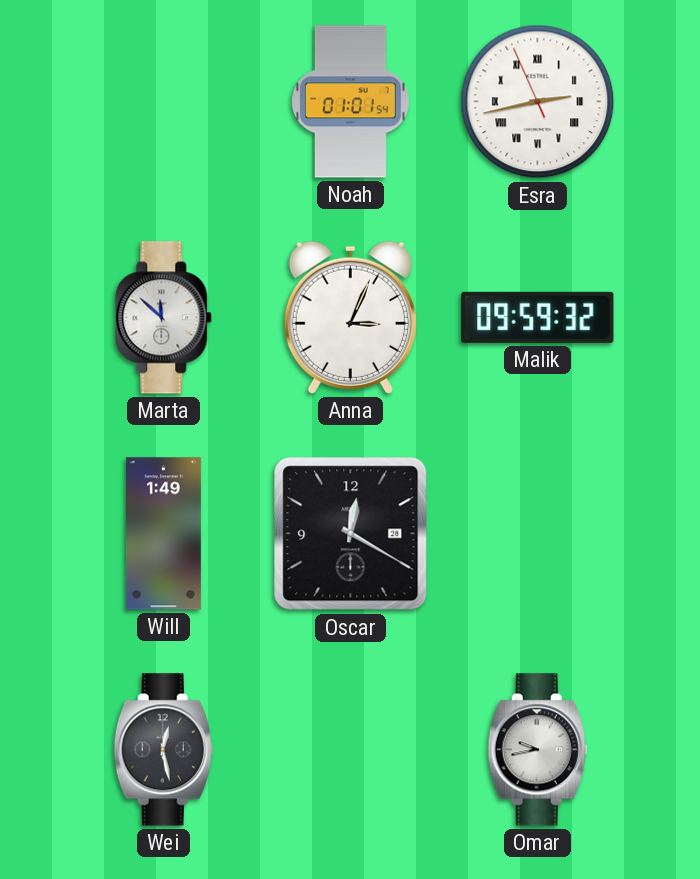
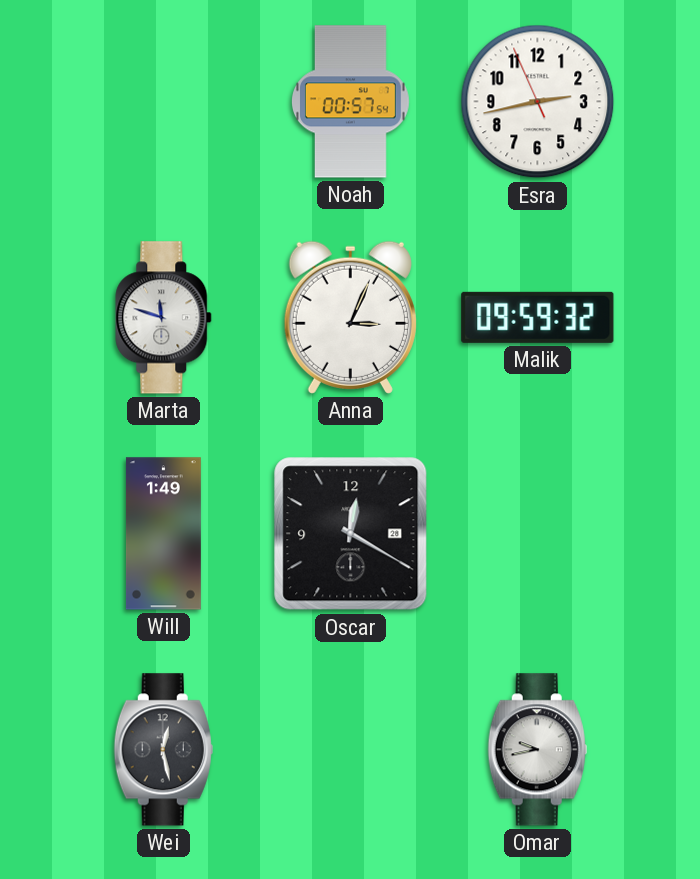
Noah: 01:01 -> 00:57 (350, 102)
Esra numerals: Roman -> Arabic (538, 102)
Marta: 11:52 -> 11:48 (164, 318)
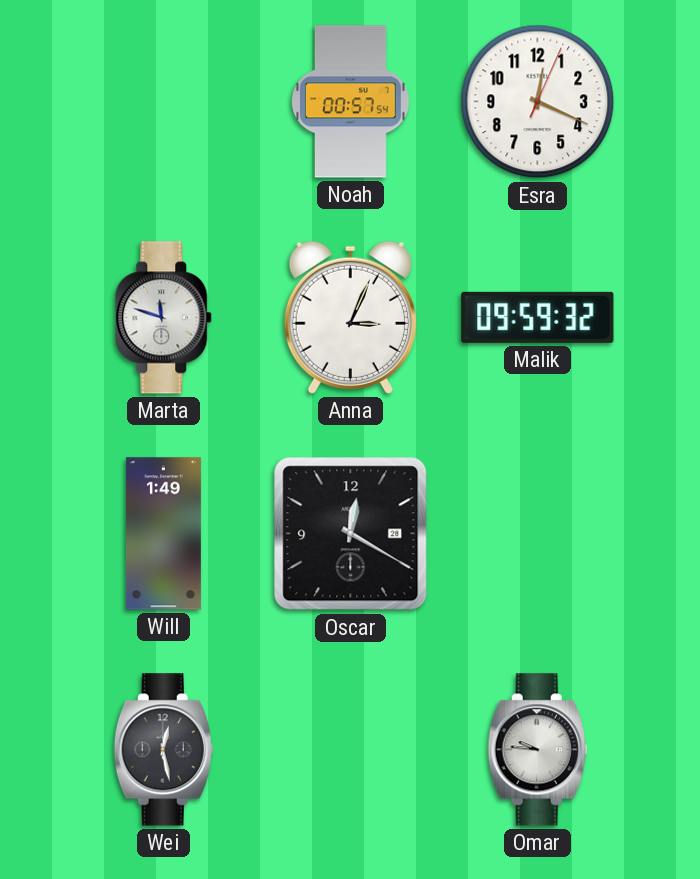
Esra: 2:42 -> 12:19 (538, 102)
Omar: 9:43 -> 9:46 (537, 750)
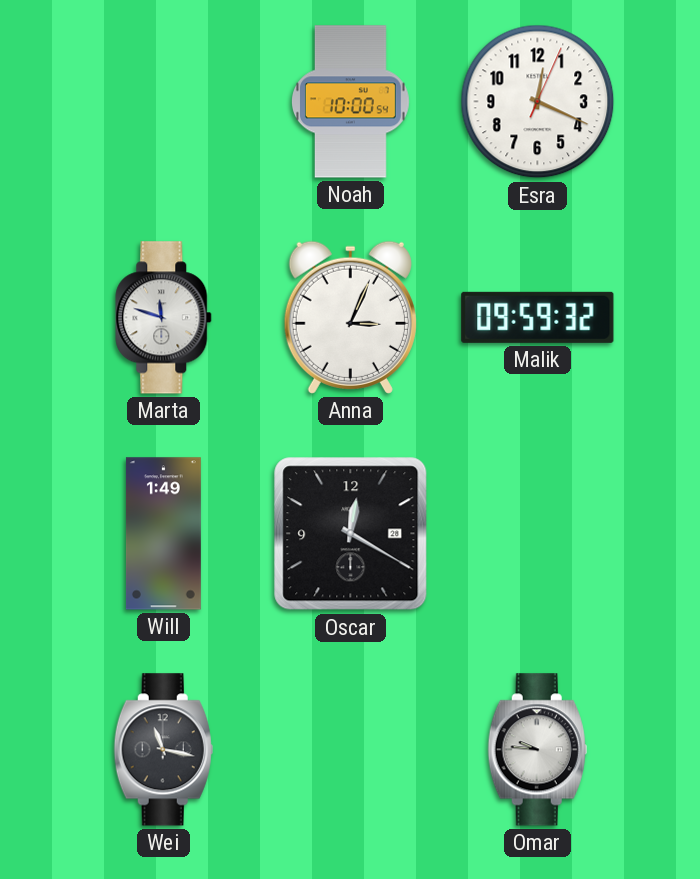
Noah: 00:57 -> 10:00 (350, 102)
Wei: 12:28 -> 11:17 (163, 750)
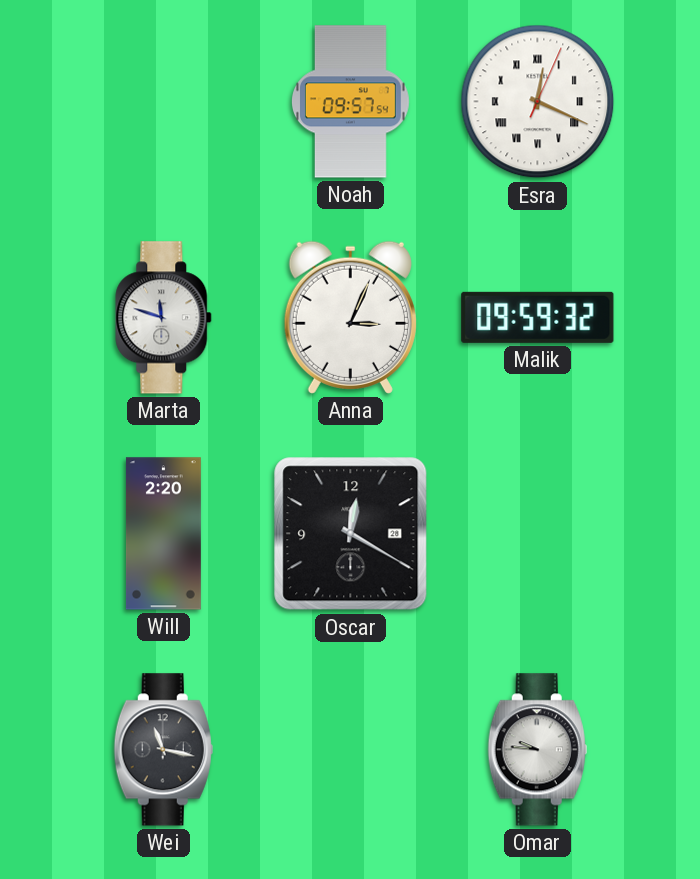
Noah: 10:00 -> 09:57 (350, 102)
Esra numerals: Arabic -> Roman (538, 102)
Will: 1:49 -> 2:20 (163, 534)
